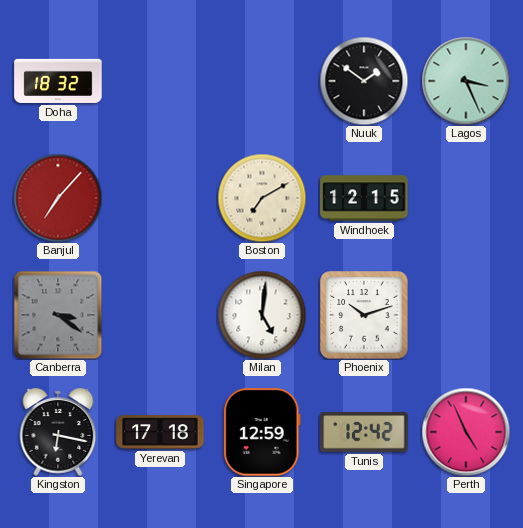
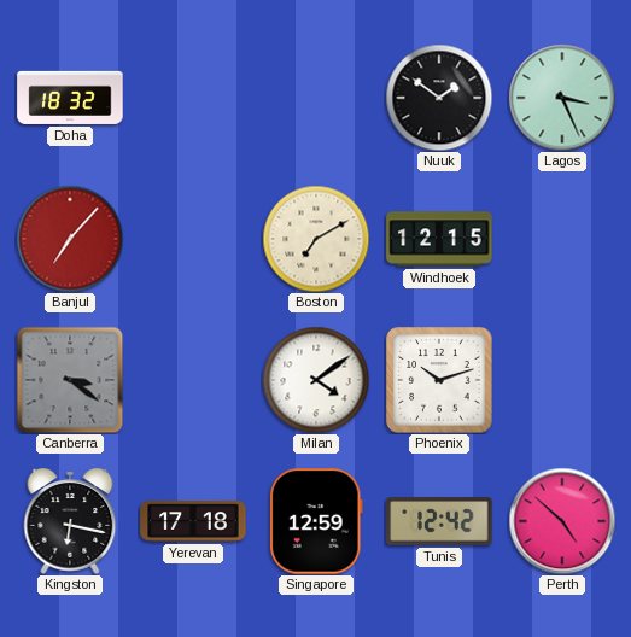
Milan: 5:01 -> 4:09 (316, 380)
Perth: 4:56 -> 4:52 (562, 521)
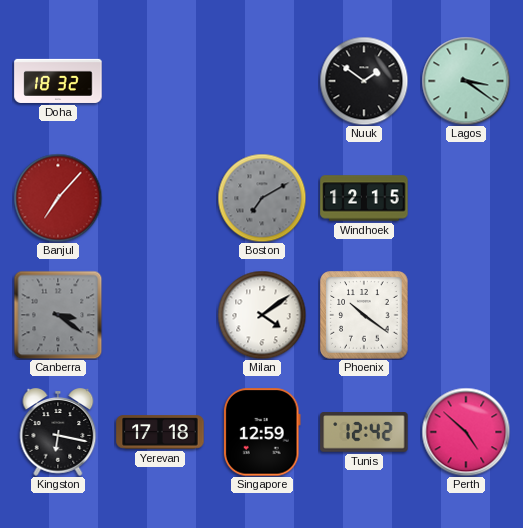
Lagos: 3:26 -> 3:21 (466, 81)
Boston dial: cream -> grey (262, 198)
Phoenix: 10:12 -> 10:21 (364, 315)
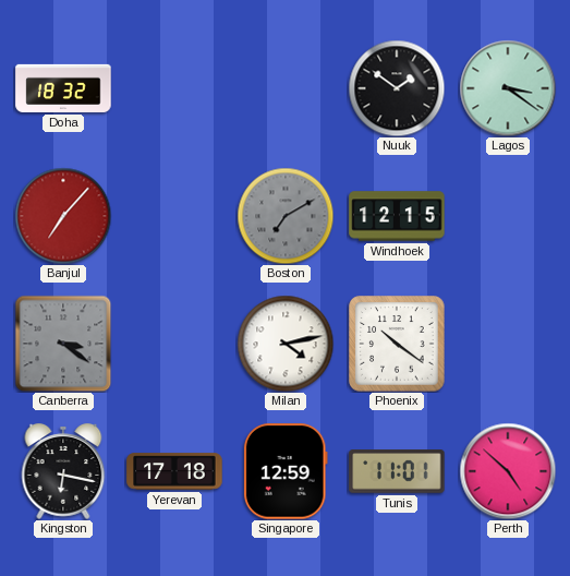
Milan: 4:09 -> 4:13 (286, 344)
Tunis: 12:42 -> 11:01 (397, 471)
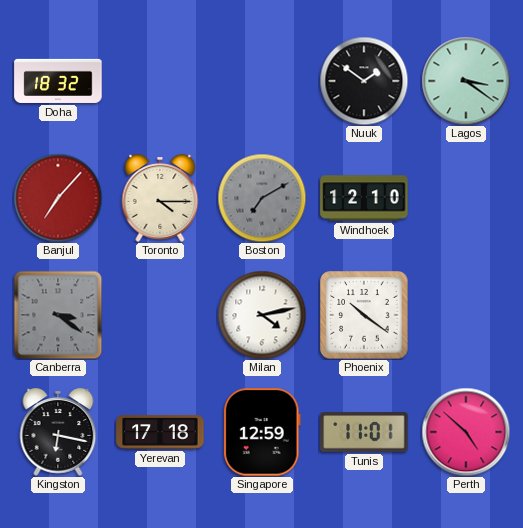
Toronto: none -> 4:15 (160, 198)
Windhoek: 12:15 -> 12:10 (364, 198)
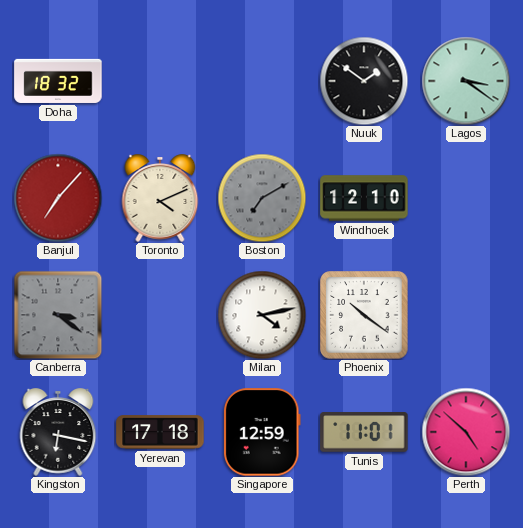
Toronto: 4:15 -> 4:11 (160, 198)
